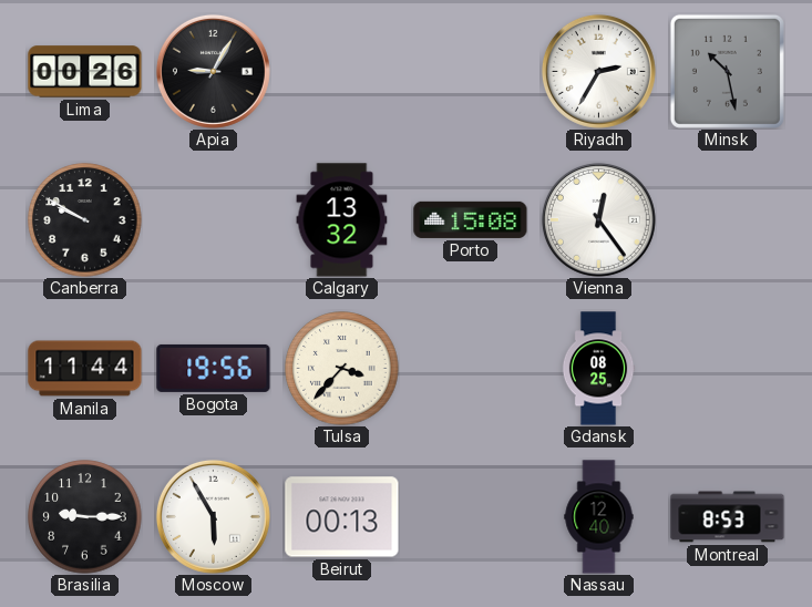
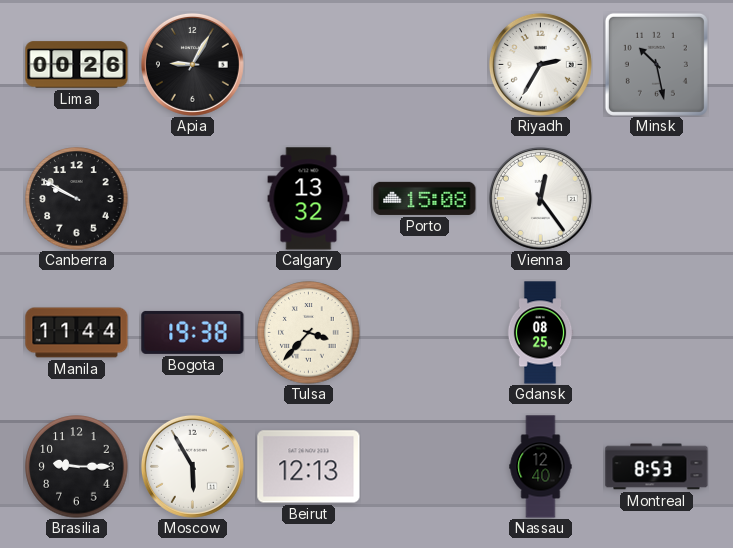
Bogota: 19:56 -> 19:38 (193, 332)
Beirut: 00:13 -> 12:13 (309, 467)
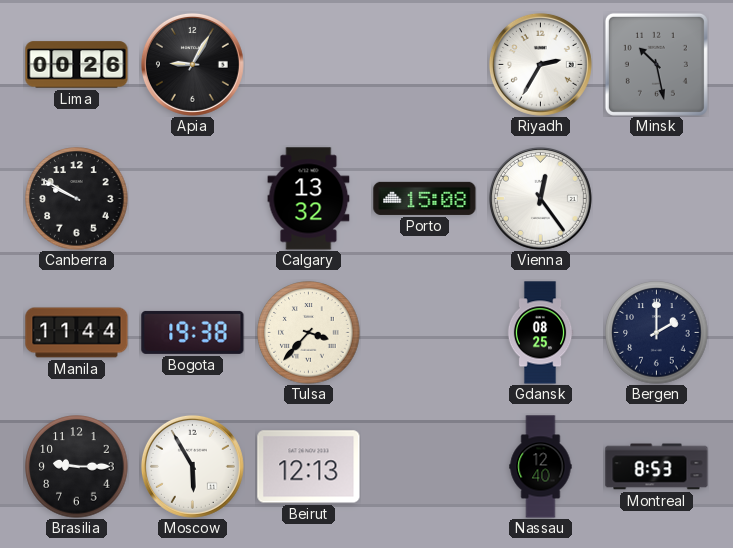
Bergen: none -> 2:00 (657, 333)
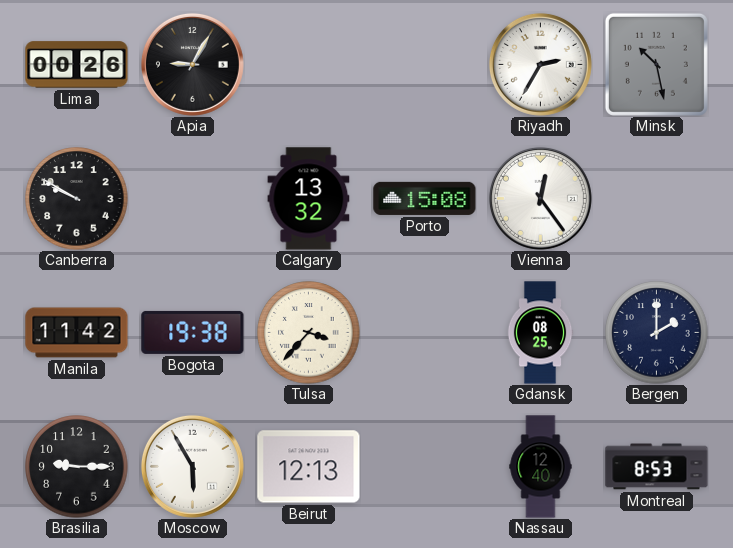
Manila: 11:44 -> 11:42 (77, 333)
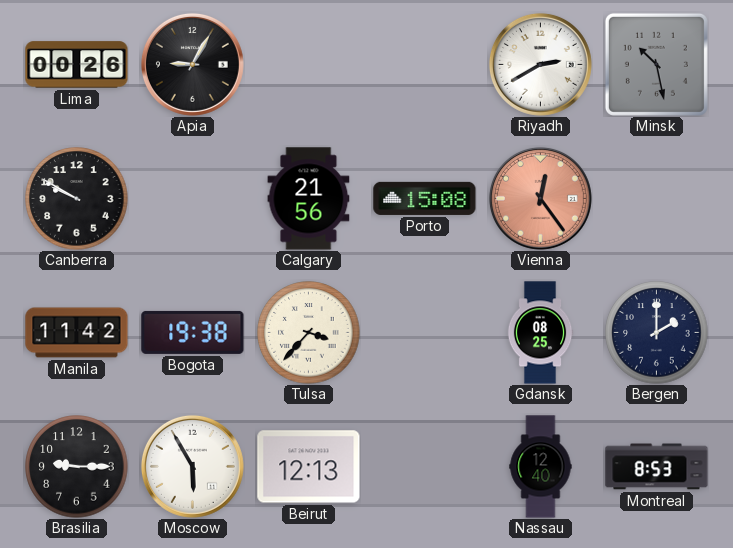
Riyadh: 2:35 -> 2:40 (540, 64)
Calgary: 13:32 -> 21:56 (309, 199)
Vienna dial: white -> salmon (540, 198)
